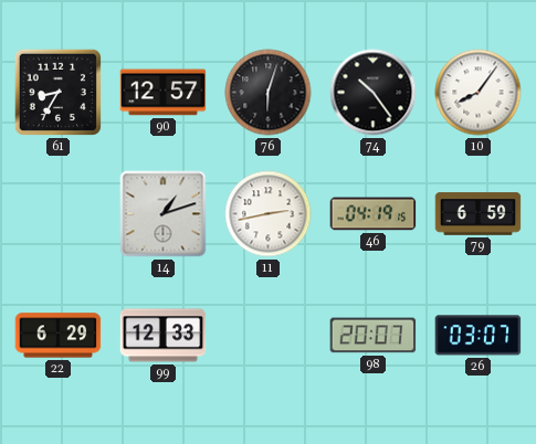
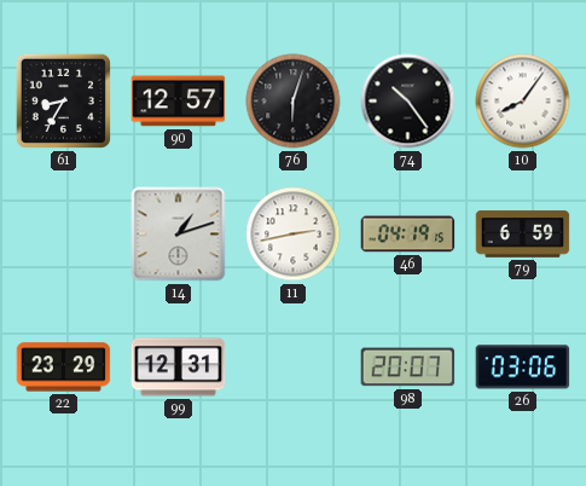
22: 6:29 -> 23:29 (64, 368)
99: 12:33 -> 12:31 (179, 368)
26: 03:07 -> 03:06 (523, 368)
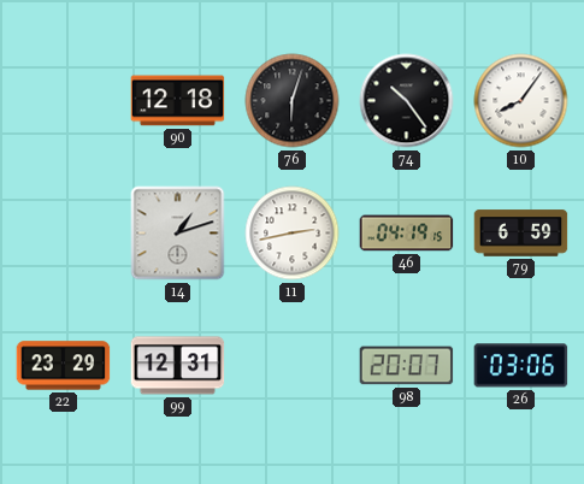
61: 8:35 -> none (63, 100)
90: 12:57 -> 12:18 (178, 101)
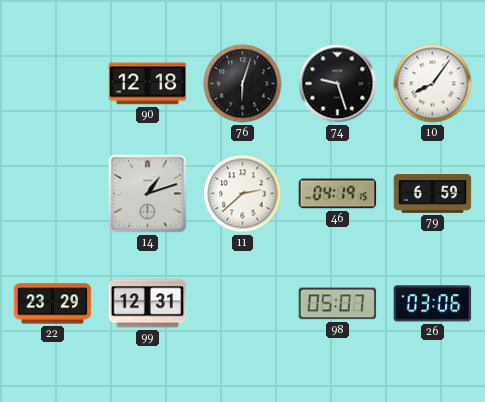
74: 10:24 -> 9:27 (338, 84)
11: 2:43 -> 2:38 (243, 194)
98: 20:07 -> 05:07 (338, 304)
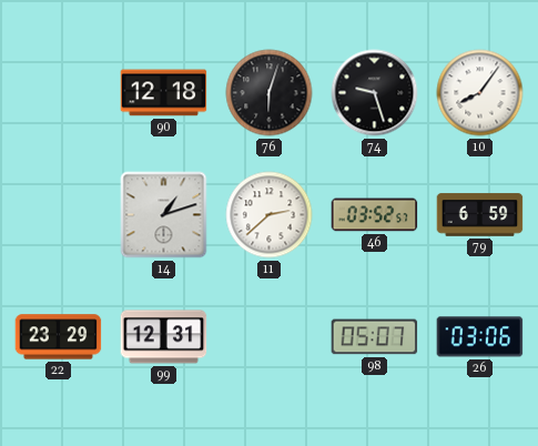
46: 04:19 -> 03:52 (375, 215)
